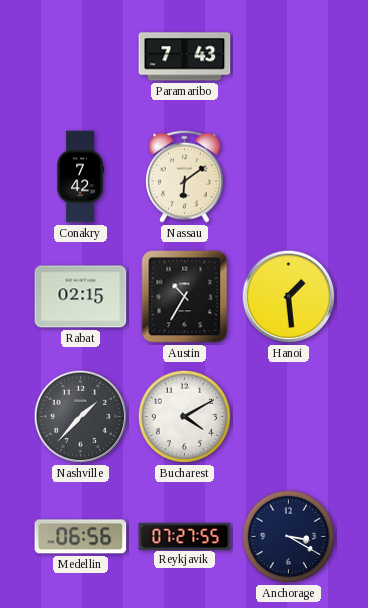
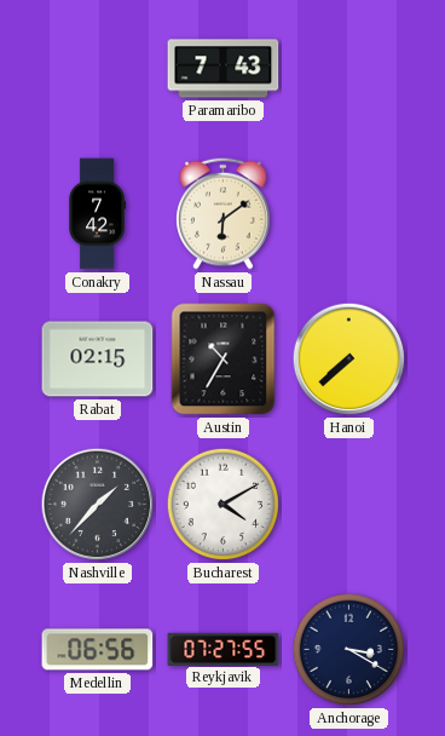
Hanoi: 1:29 -> 7:38 (349, 360)
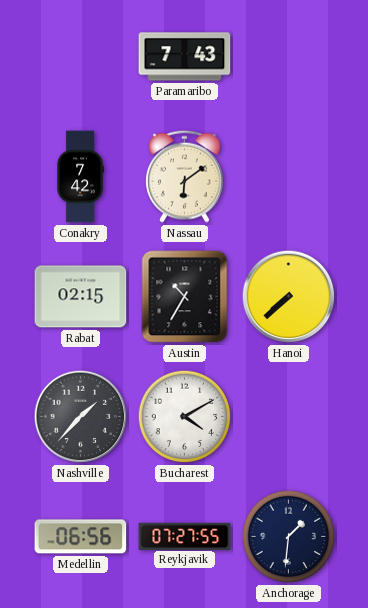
Anchorage: 3:20 -> 1:31 (289, 537)
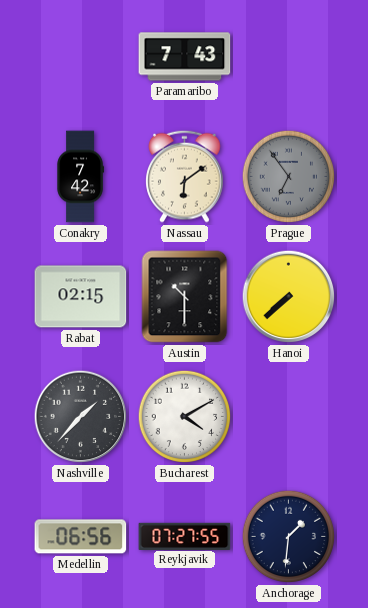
Prague: none -> 6:54 (289, 177)
Austin: 10:35 -> 10:30 (185, 297)
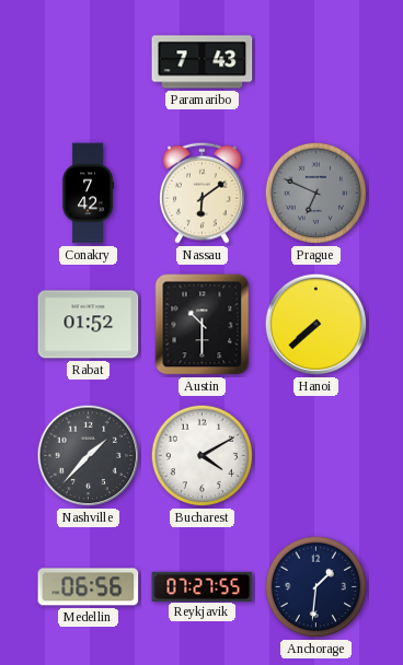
Prague: 6:54 -> 6:49 (316, 194)
Rabat: 02:15 -> 01:52 (89, 325)
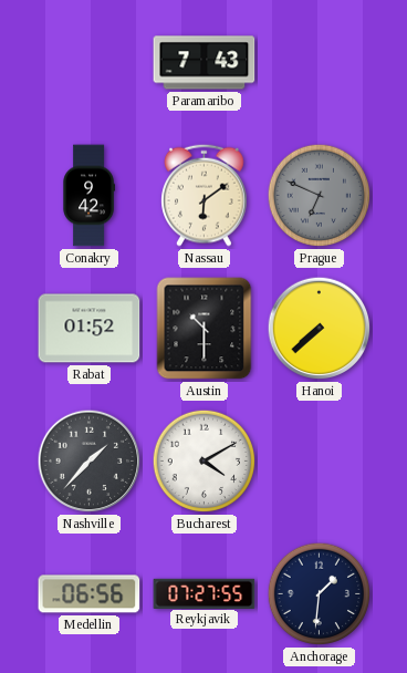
Conakry: 7:42 -> 9:42 (88, 196)
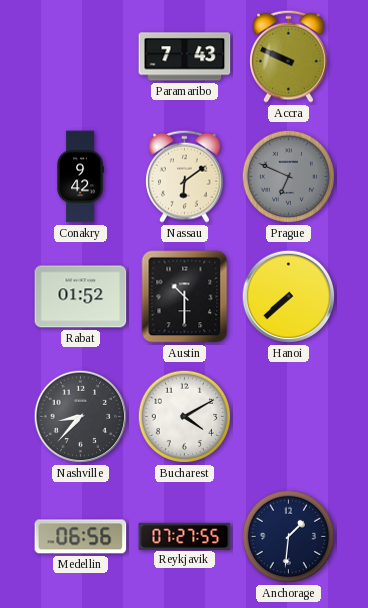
Accra: none -> 9:49 (289, 56)
Nashville: 1:37 -> 8:37 (81, 417)
